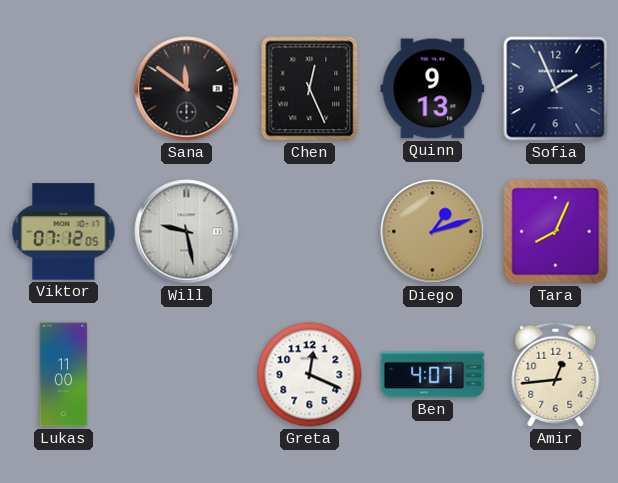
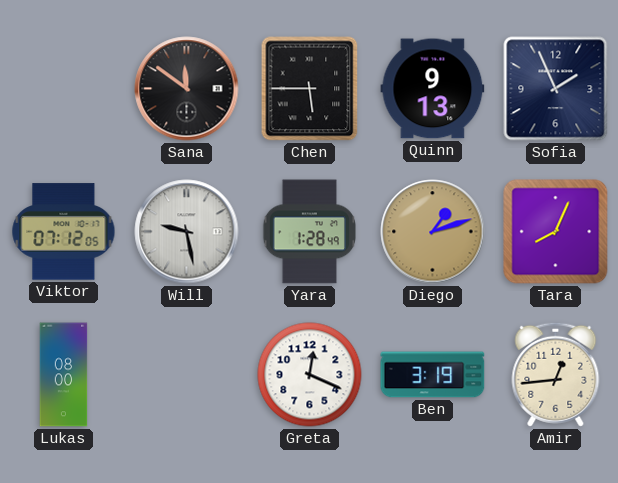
Chen: 12:26 -> 5:45 (310, 89)
Yara: none -> 1:28 (309, 232)
Lukas: 11:00 -> 08:00 (64, 375)
Ben: 4:07 -> 3:19 (433, 375)
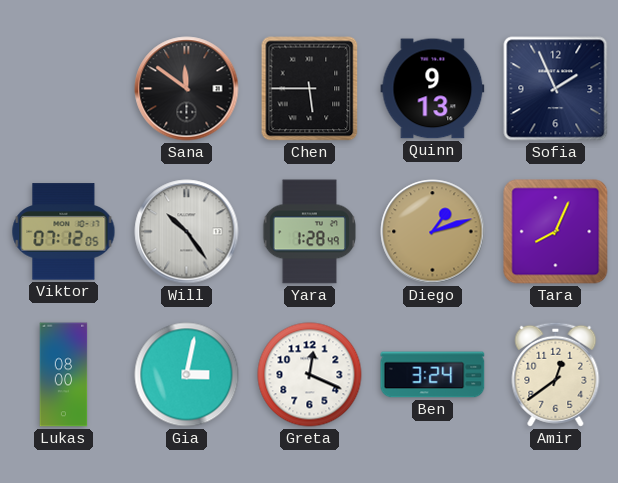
Will: 9:28 -> 10:24 (187, 232)
Gia: none -> 3:02 (187, 375)
Ben: 3:19 -> 3:24 (433, 375)
Amir: 12:44 -> 12:39 (556, 374)
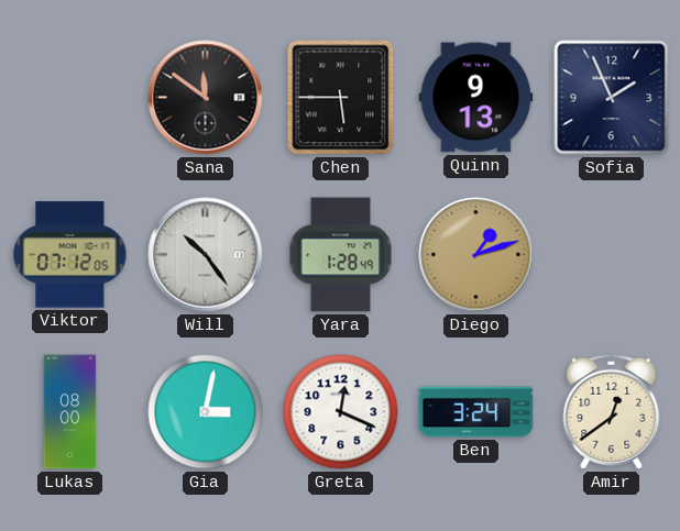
Tara: 8:04 -> none (556, 232)
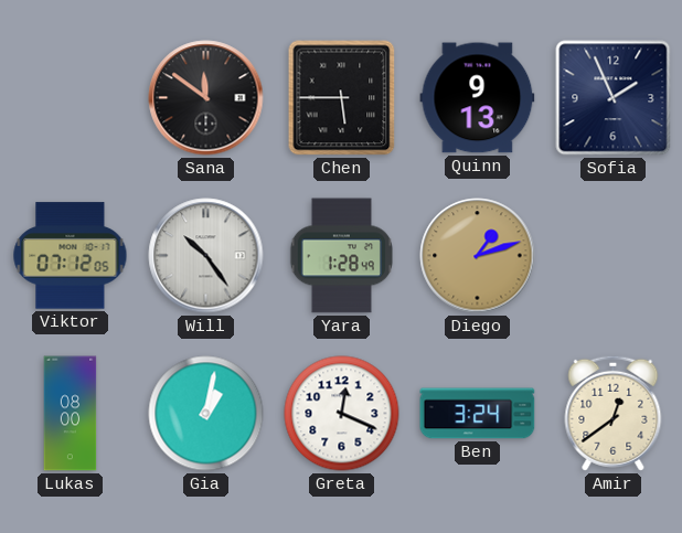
Gia: 3:02 -> 1:02 (206, 414)
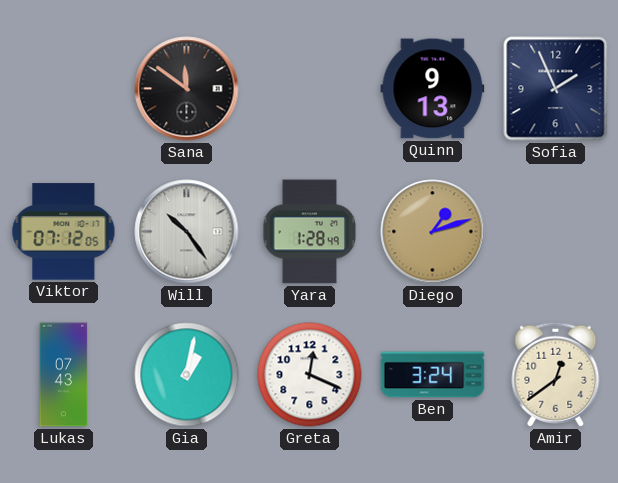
Chen: 5:45 -> none (342, 98)
Lukas: 08:00 -> 07:43 (64, 375)
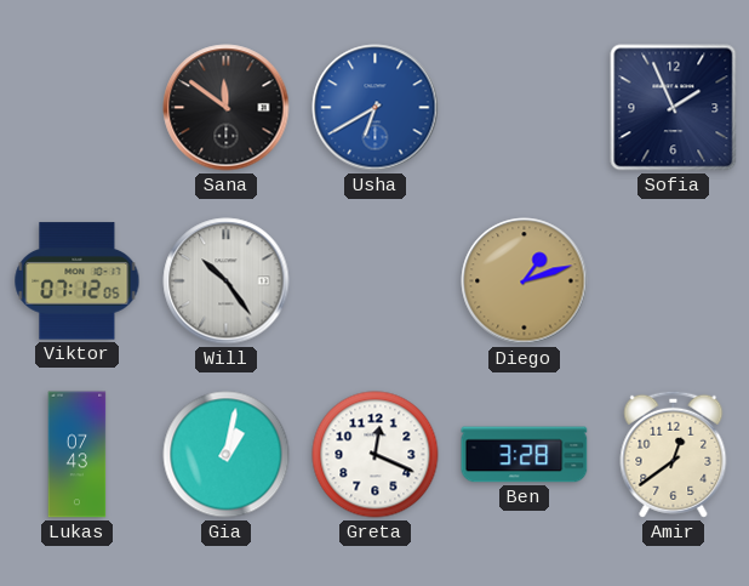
Usha: none -> 6:40 (376, 108)
Quinn: 9:13 -> none (433, 89)
Yara: 1:28 -> none (309, 232)
Ben: 3:24 -> 3:28 (525, 455)
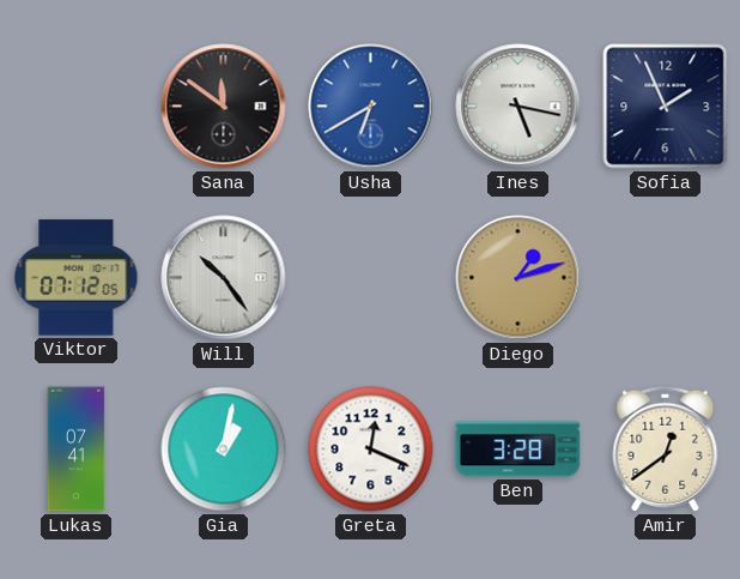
Ines: none -> 5:17 (518, 107)
Lukas: 07:43 -> 07:41 (77, 450)
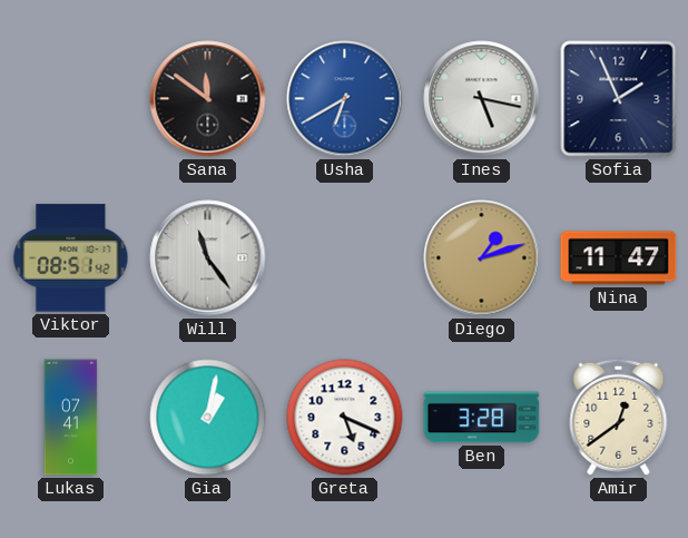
Viktor: 07:12 -> 08:51 (71, 258)
Will: 10:24 -> 11:24 (208, 258)
Nina: none -> 11:47 (619, 258)
Greta: 12:19 -> 5:19 (345, 418)
